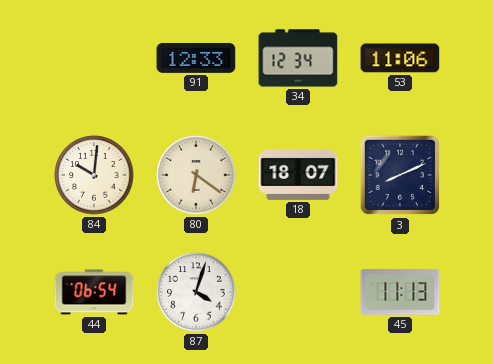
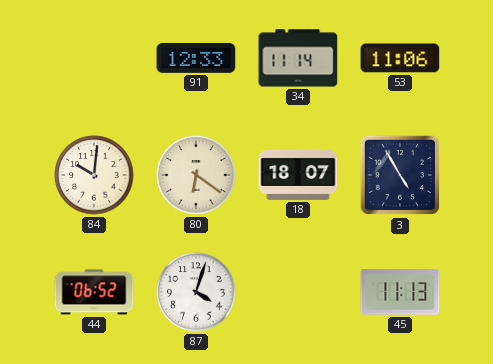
34: 12:34 -> 11:14 (298, 58)
3: 8:11 -> 4:55 (400, 175)
44: 06:54 -> 06:52 (94, 292)
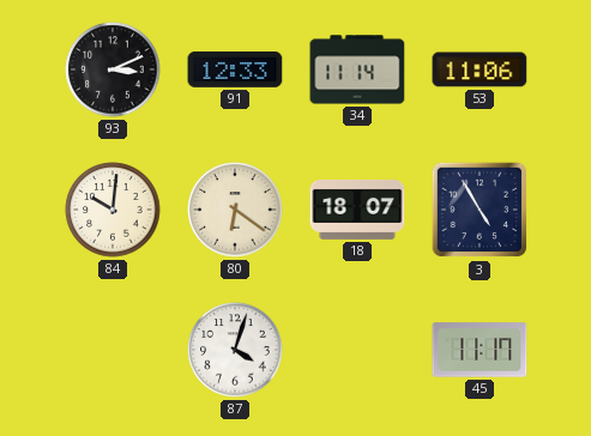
93: none -> 3:11 (113, 69)
44: 06:52 -> none (94, 292)
45: 11:13 -> 11:17 (480, 350)
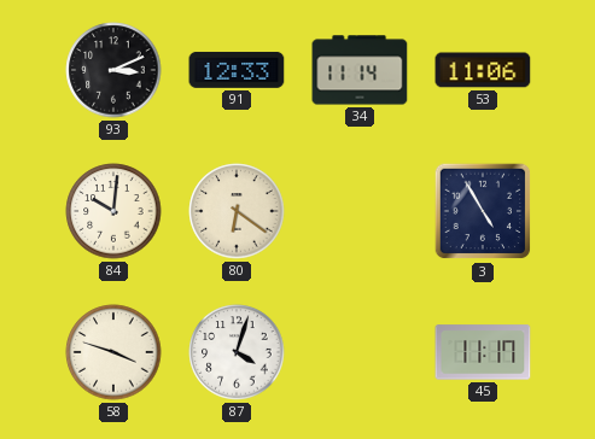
18: 18:07 -> none (357, 210)
58: none -> 3:48 (113, 352)
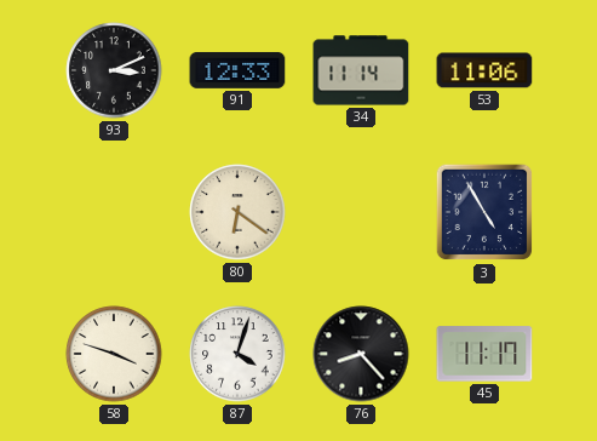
84: 10:01 -> none (113, 211)
76: none -> 8:23 (361, 354)
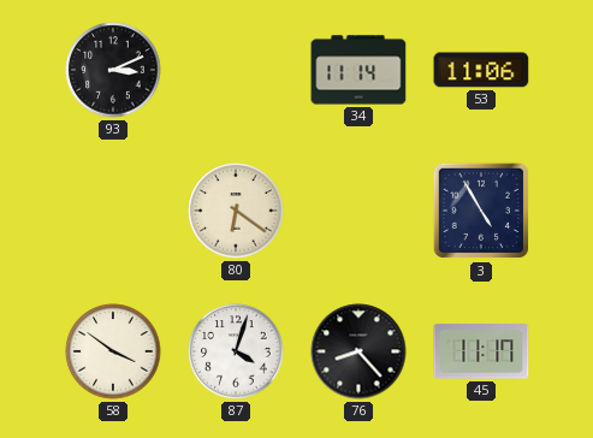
91: 12:33 -> none (237, 70)
58: 3:48 -> 3:51 (113, 351)
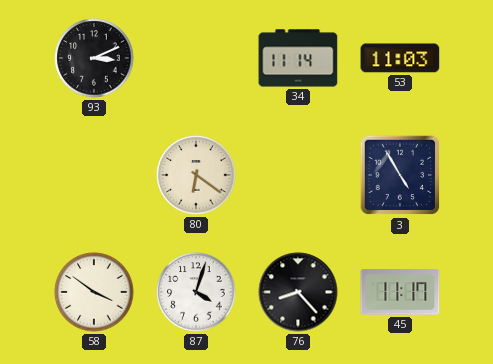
53: 11:06 -> 11:03 (400, 58)
